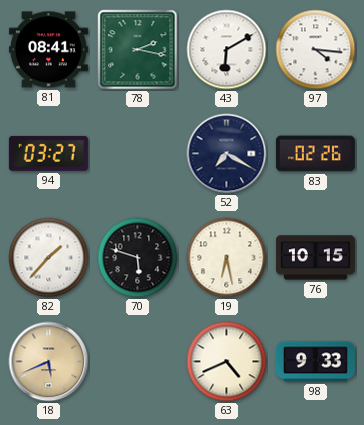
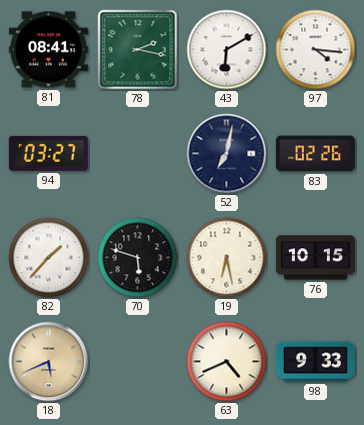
52: 7:20 -> 7:02 (227, 154)
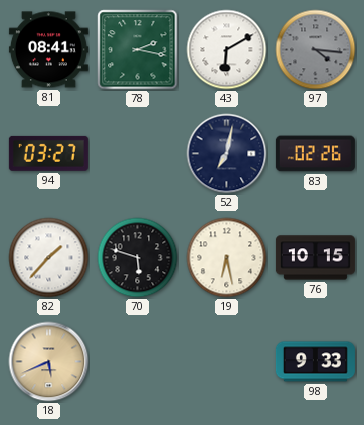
97 dial: white -> grey (316, 50)
63: 4:41 -> none (227, 362)
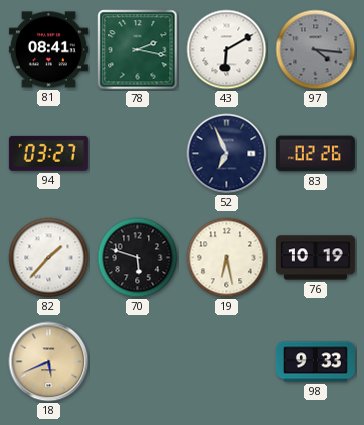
52: 7:02 -> 6:56 (227, 154)
76: 10:15 -> 10:19 (315, 258)
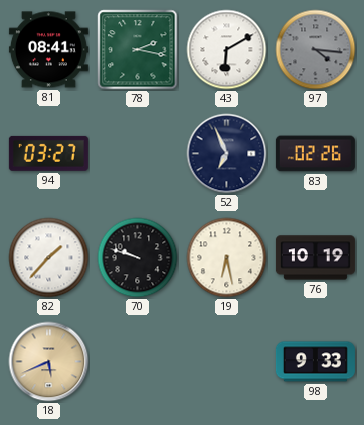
70: 5:48 -> 9:48 (138, 258)
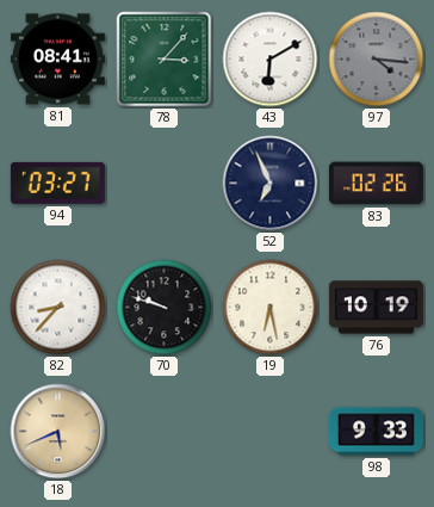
78: 2:17 -> 3:07 (165, 60)
82: 1:37 -> 8:37 (58, 308)
